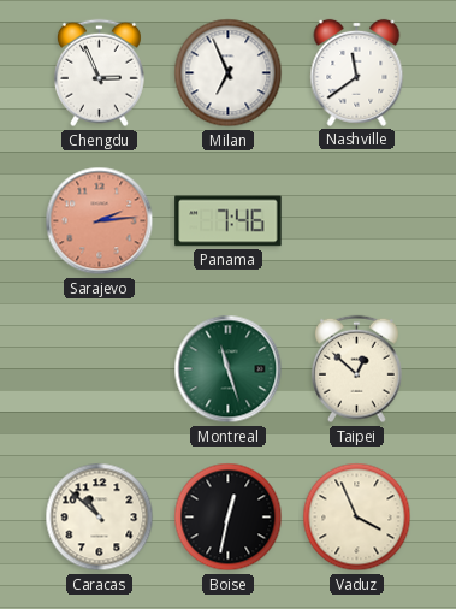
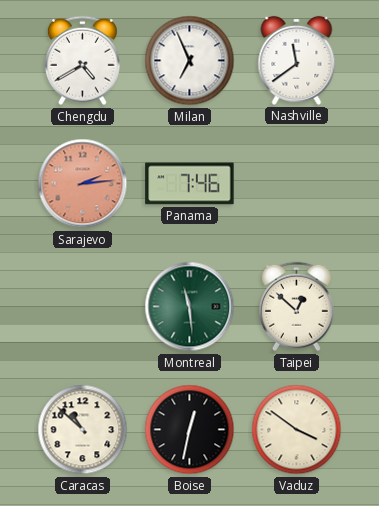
Chengdu: 2:56 -> 4:40 (82, 61)
Montreal: 11:27 -> 11:29 (190, 307)
Vaduz: 3:56 -> 3:51 (297, 430)
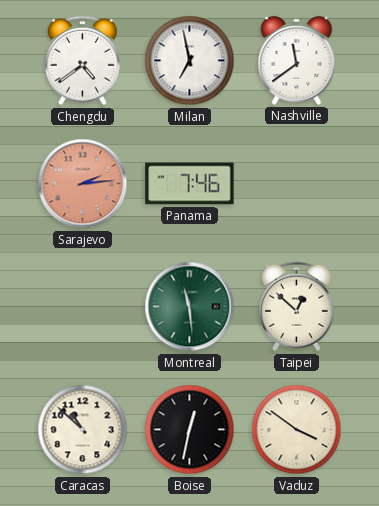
Chengdu: 4:40 -> 4:39 (82, 61)
Milan: 6:56 -> 6:58 (190, 61)
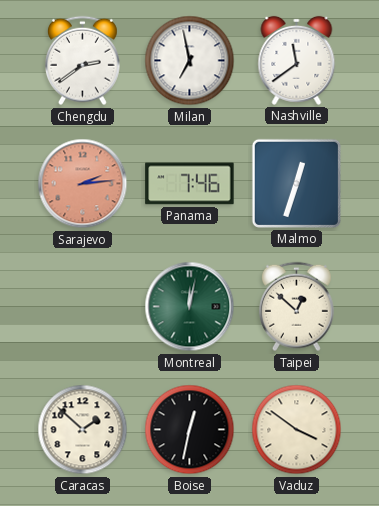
Chengdu: 4:39 -> 2:39 (82, 61)
Malmo: none -> 12:33 (296, 183)
Montreal: 11:29 -> 12:02 (190, 307)
Caracas: 10:52 -> 1:52 (83, 430)
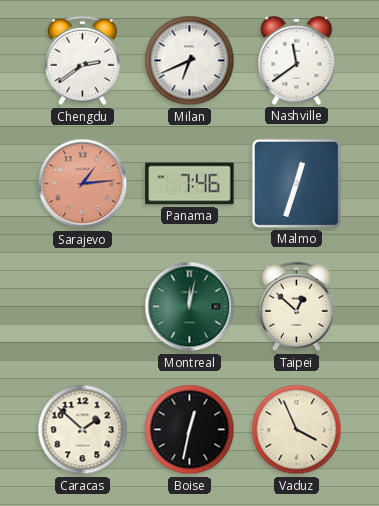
Milan: 6:58 -> 6:41 (190, 61)
Sarajevo: 2:14 -> 1:14 (83, 184)
Vaduz: 3:51 -> 3:56 (297, 430)
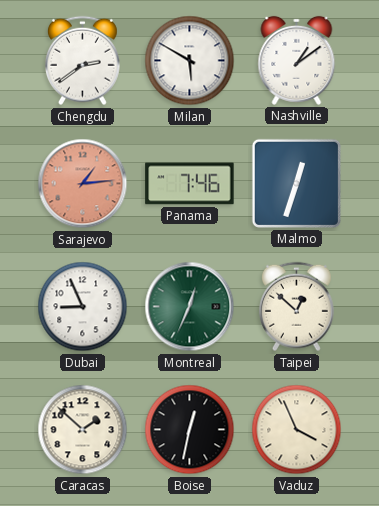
Milan: 6:41 -> 5:50 (190, 61)
Nashville: 11:39 -> 1:09 (297, 60)
Dubai: none -> 8:56 (83, 307)
Montreal: 12:02 -> 12:34 (190, 307)
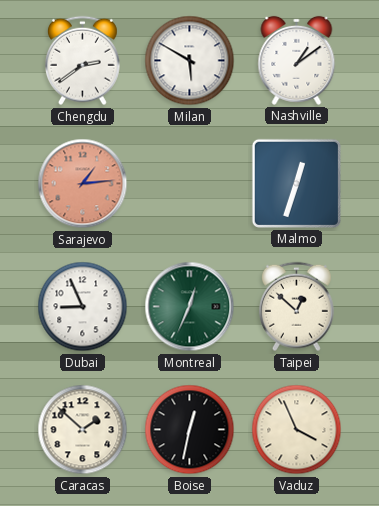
Panama: 7:46 -> none (190, 184)
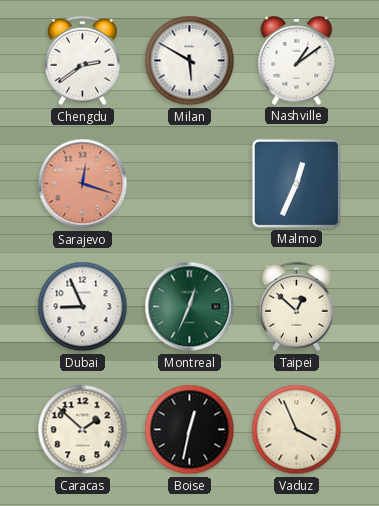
Sarajevo: 1:14 -> 12:18 (83, 184)
Malmo: 12:33 -> 12:34 (296, 183)
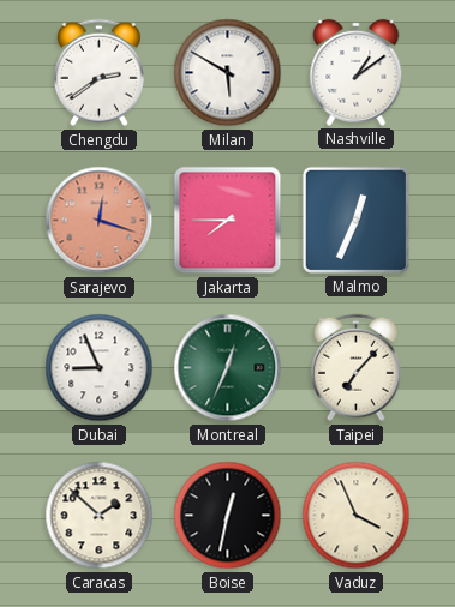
Jakarta: none -> 7:45 (228, 221)
Taipei: 12:52 -> 7:07 (355, 368)
